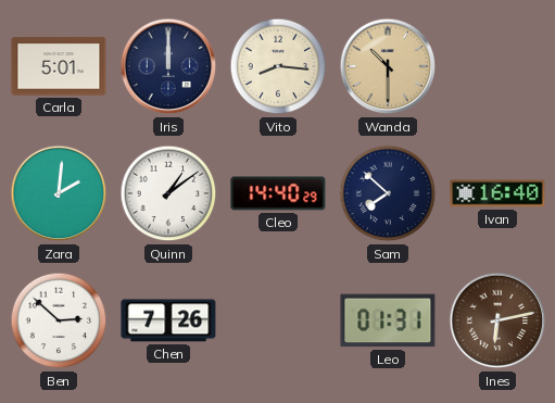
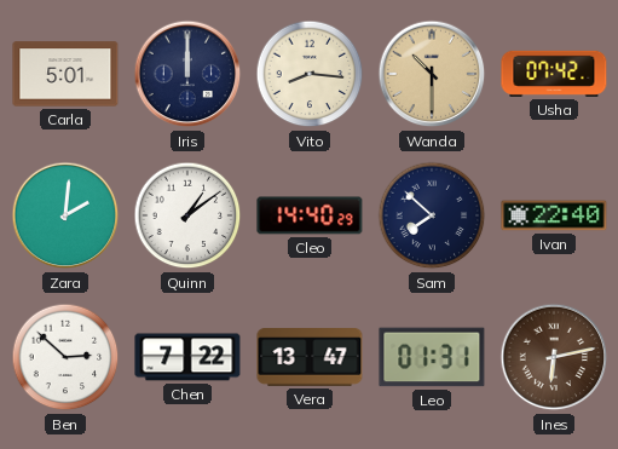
Usha: none -> 07:42 (554, 74)
Ivan: 16:40 -> 22:40 (554, 215)
Chen: 7:26 -> 7:22 (187, 357)
Vera: none -> 13:47 (310, 358)
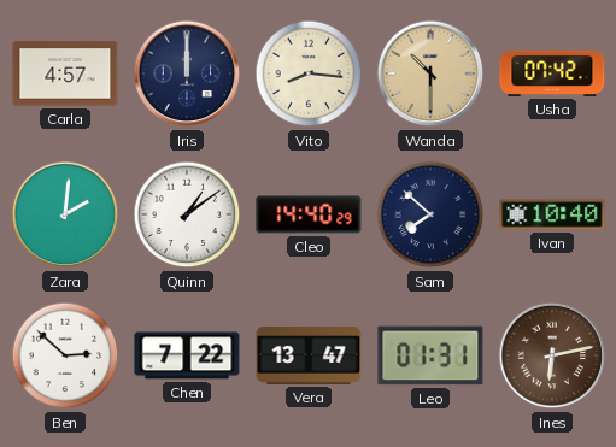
Carla: 5:01 -> 4:57 (65, 73)
Ivan: 22:40 -> 10:40 (552, 214)
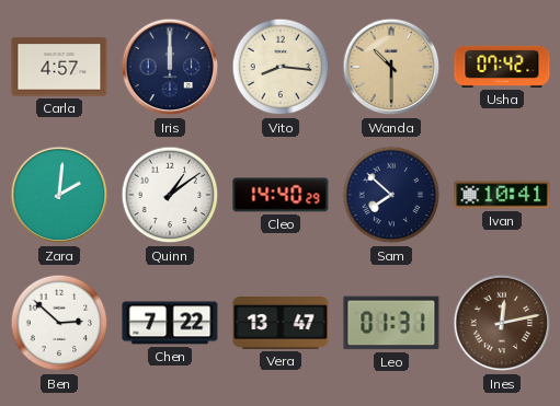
Ivan: 10:40 -> 10:41 (502, 195)
Ines: 6:13 -> 12:13 (502, 323)
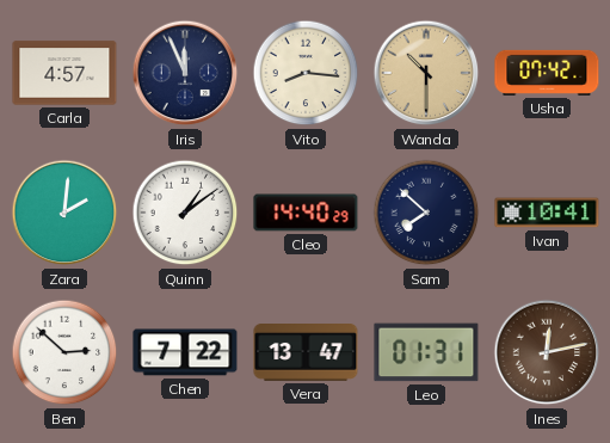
Iris: 12:00 -> 11:56 (185, 73)
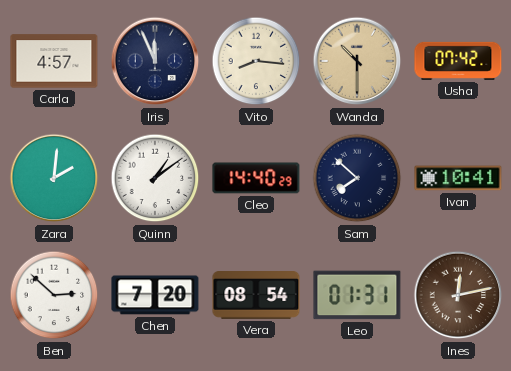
Chen: 7:22 -> 7:20 (155, 295)
Vera: 13:47 -> 08:54 (256, 296)
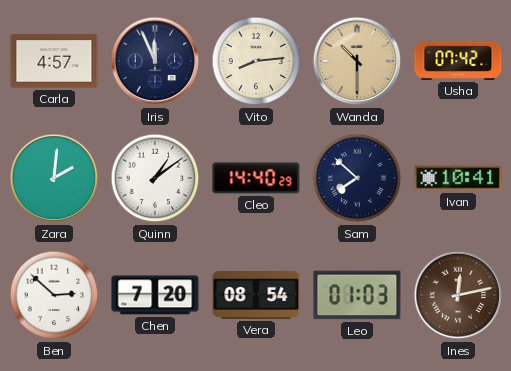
Vito: 8:16 -> 8:14 (256, 61)
Leo: 01:31 -> 01:03 (357, 295)
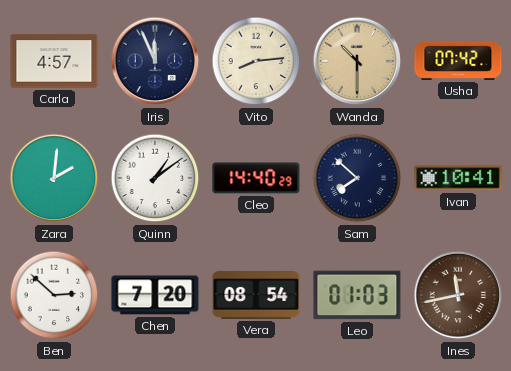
Ines: 12:13 -> 11:43 (458, 295)
